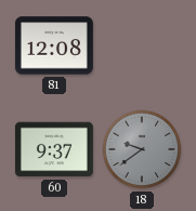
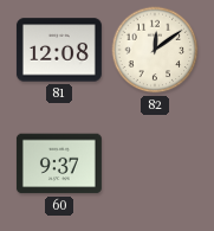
82: none -> 12:09 (155, 50)
18: 9:39 -> none (142, 149)
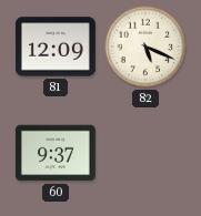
81: 12:08 -> 12:09 (56, 47)
82: 12:09 -> 5:19 (145, 47)
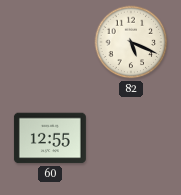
81: 12:09 -> none (56, 47)
60: 9:37 -> 12:55 (50, 138)
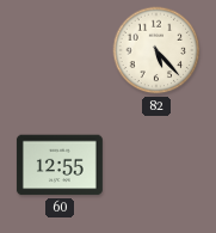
82: 5:19 -> 5:23 (156, 50)
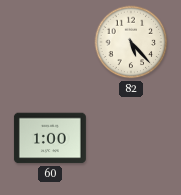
60: 12:55 -> 1:00 (50, 138)
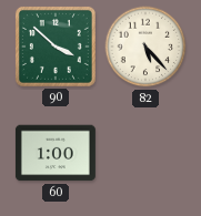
90: none -> 3:52 (56, 47)
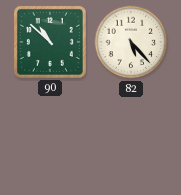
90: 3:52 -> 10:52 (50, 42)
60: 1:00 -> none (56, 153)
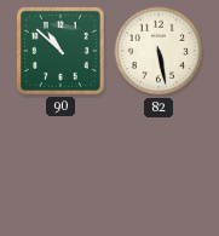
82: 5:23 -> 5:28 (159, 51)
